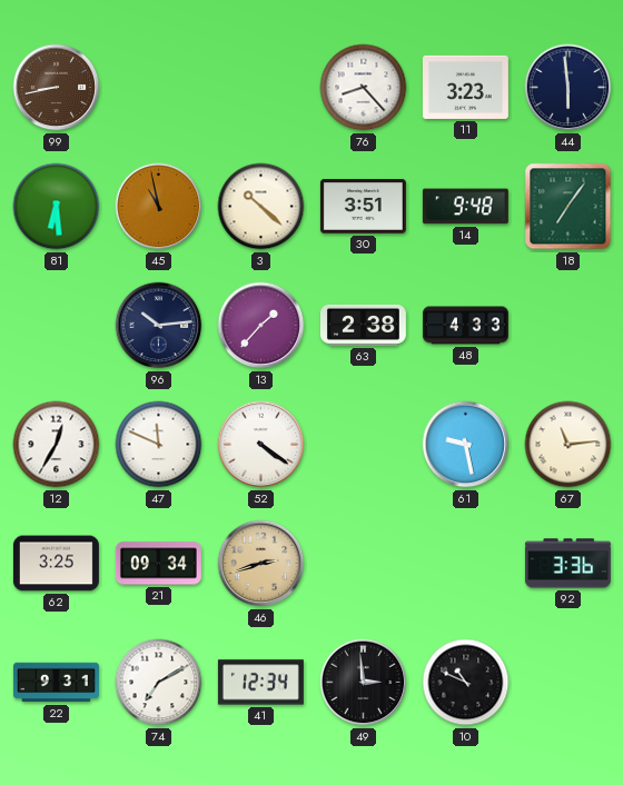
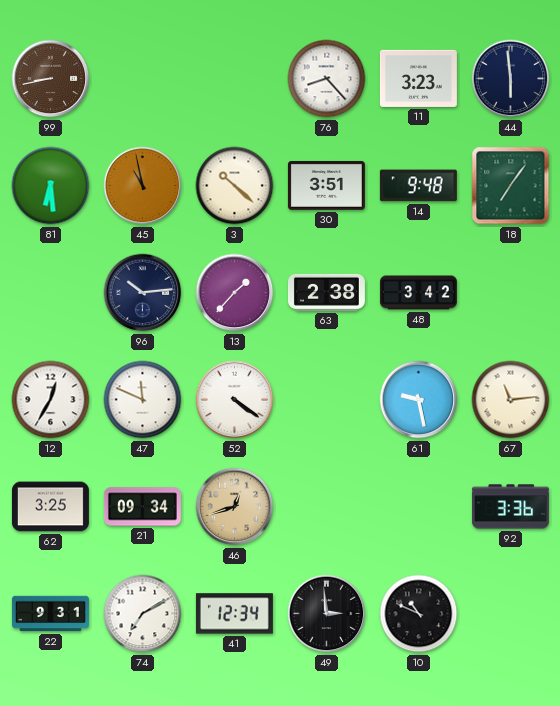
48: 4:33 -> 3:42 (418, 293)
46: 2:42 -> 12:42 (235, 507)
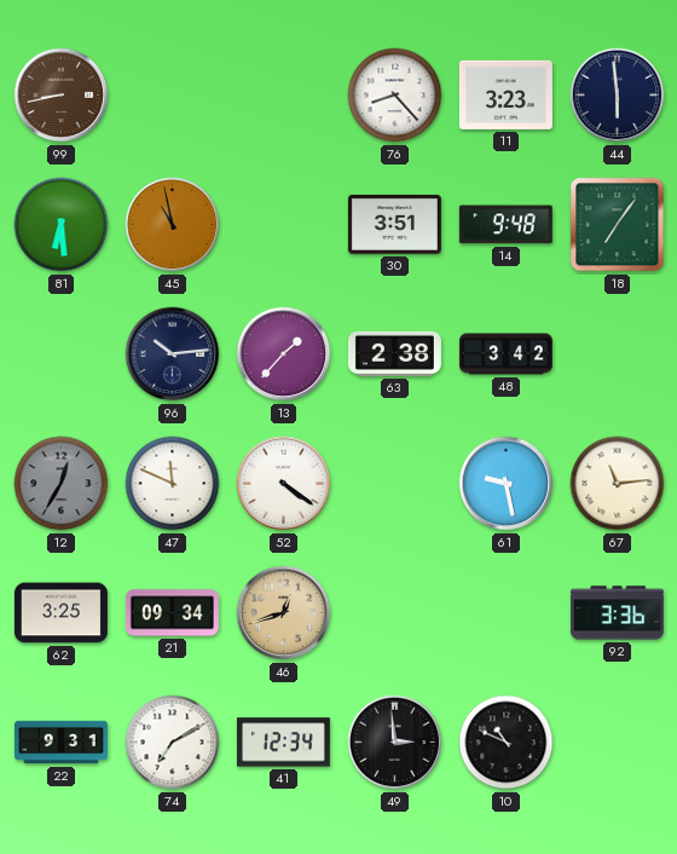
3: 10:22 -> none (235, 186)
12 dial: white -> grey (62, 484)
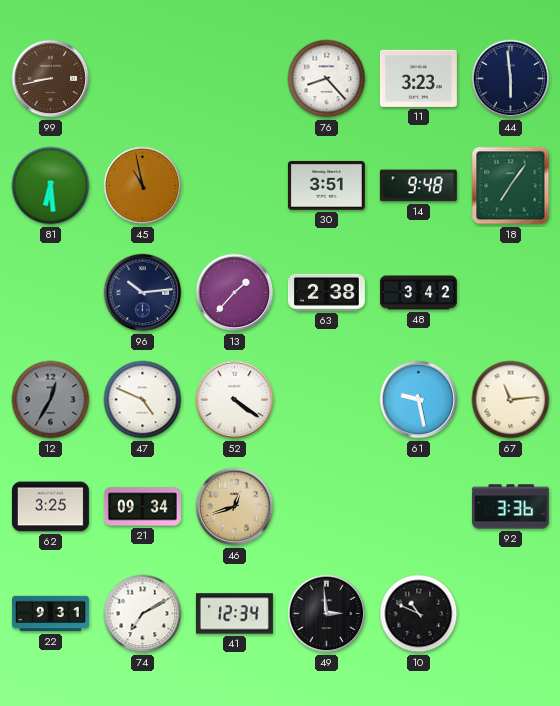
47: 11:49 -> 4:49 (143, 400)
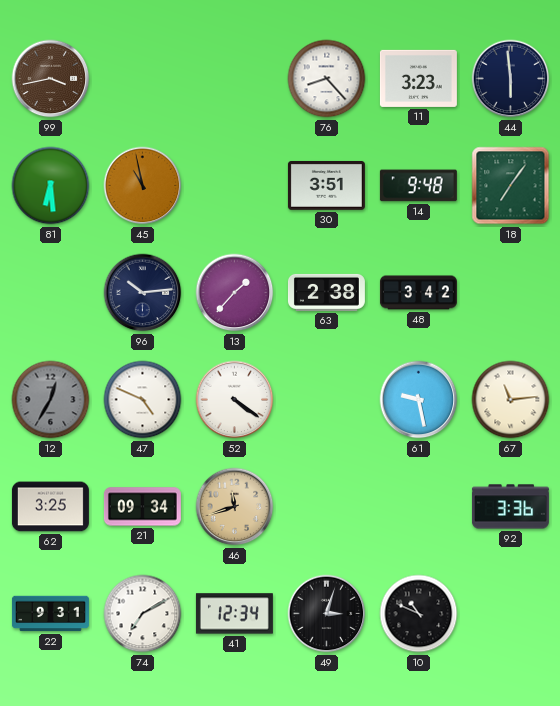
99: 8:43 -> 3:43 (51, 79)
46: 12:42 -> 11:42 (235, 507)
49: 2:59 -> 3:03 (327, 614)
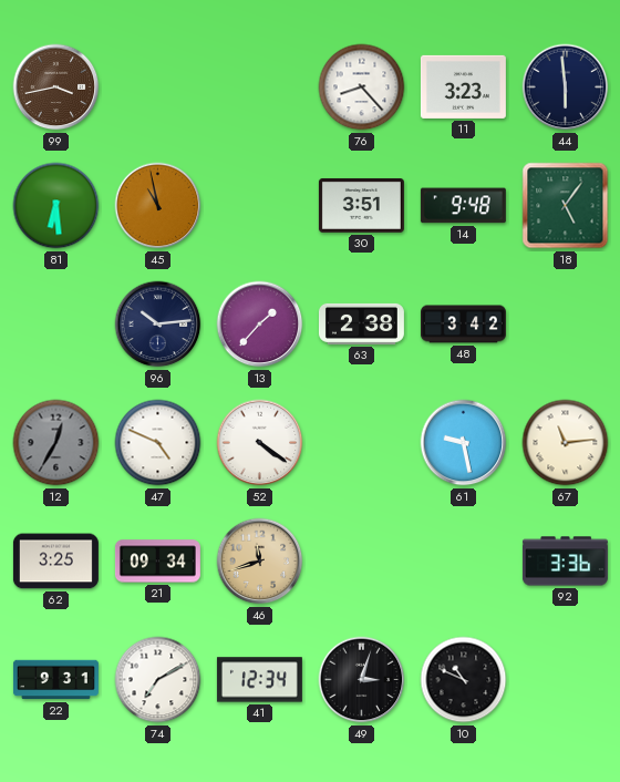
18: 7:06 -> 5:06 (566, 206)
